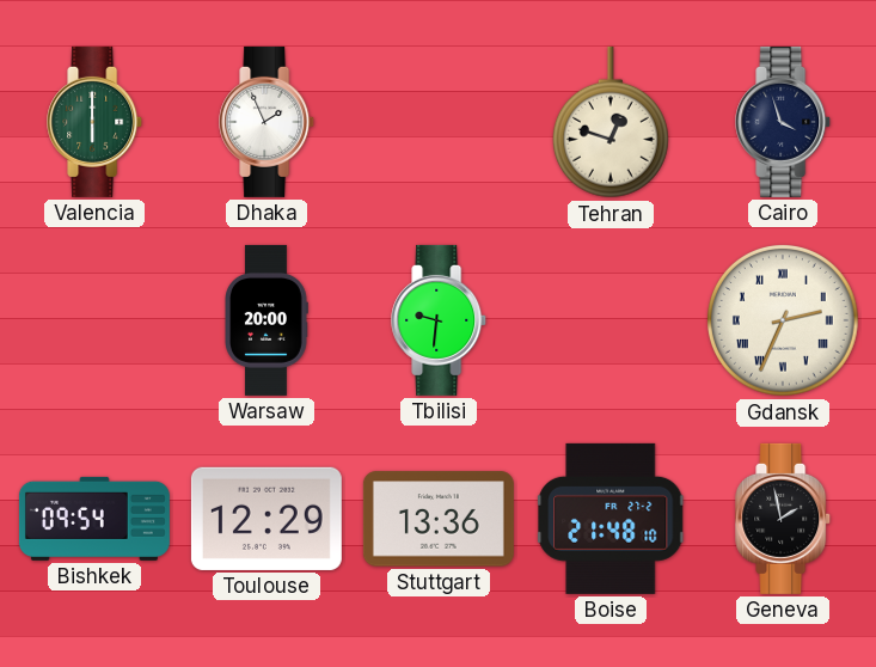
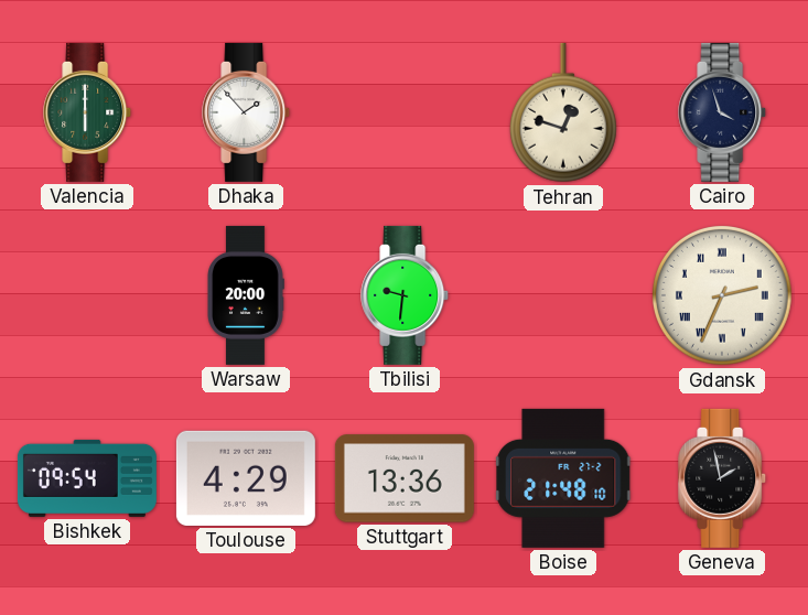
Dhaka: 1:56 -> 1:53 (247, 112)
Toulouse: 12:29 -> 4:29 (246, 478)
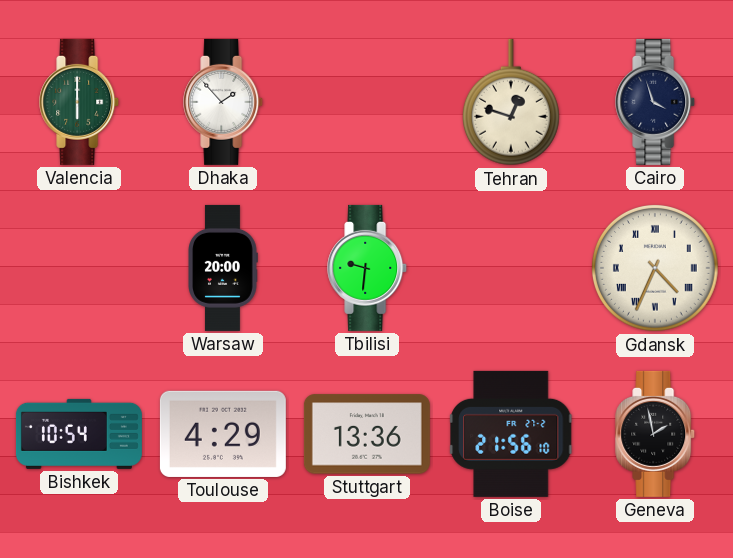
Gdansk: 2:34 -> 4:34 (655, 268)
Bishkek: 09:54 -> 10:54 (79, 434)
Boise: 21:48 -> 21:56 (512, 434)
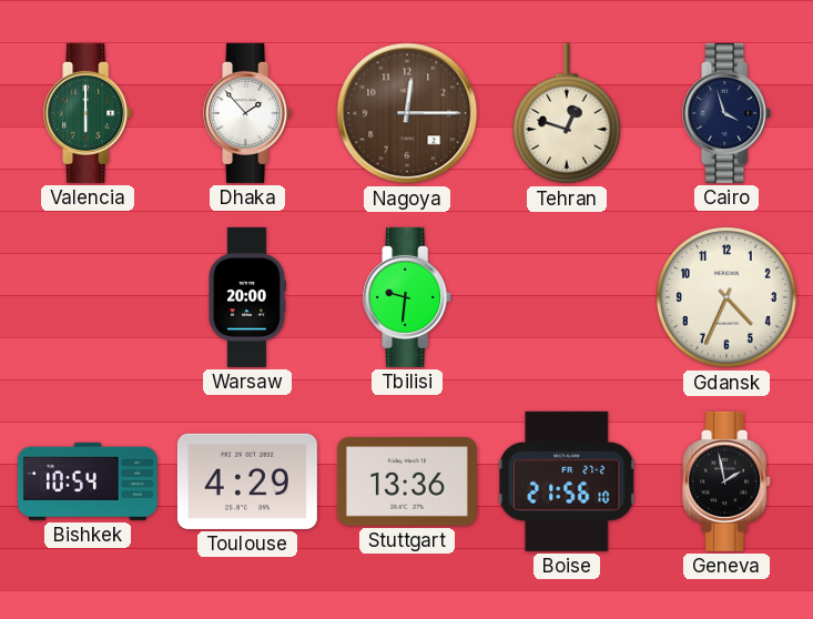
Nagoya: none -> 12:15 (407, 113)
Gdansk numerals: Roman -> Arabic (726, 297)
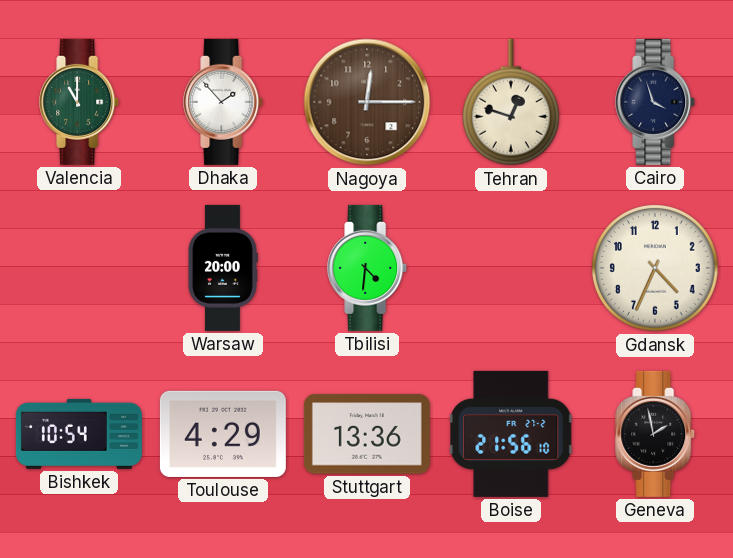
Valencia: 6:00 -> 11:00 (80, 102)
Tbilisi: 9:31 -> 4:31 (368, 268)
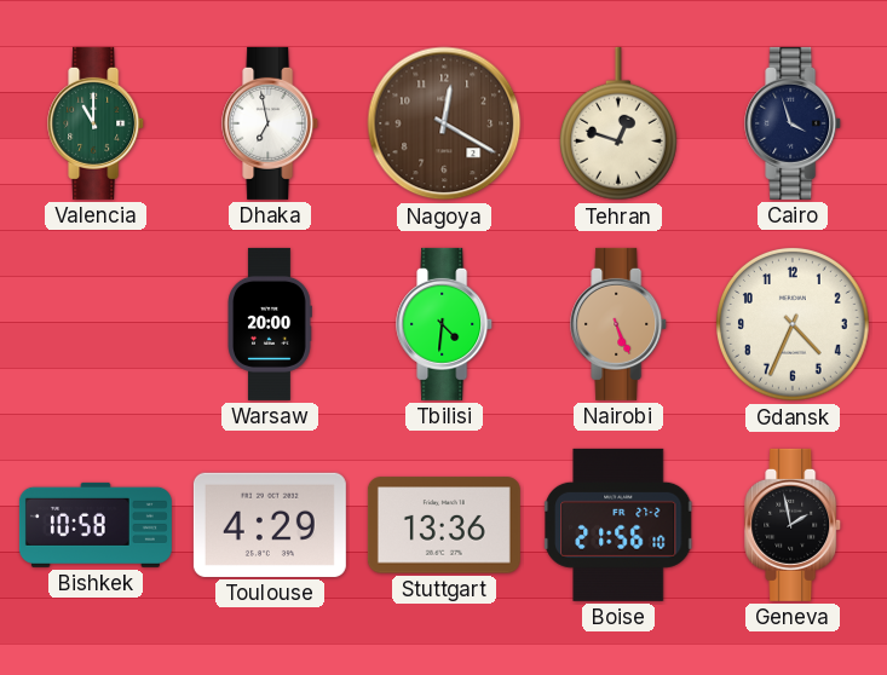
Dhaka: 1:53 -> 6:58 (271, 123)
Nagoya: 12:15 -> 12:20 (444, 123)
Nairobi: none -> 5:26 (620, 324)
Bishkek: 10:54 -> 10:58 (96, 525)
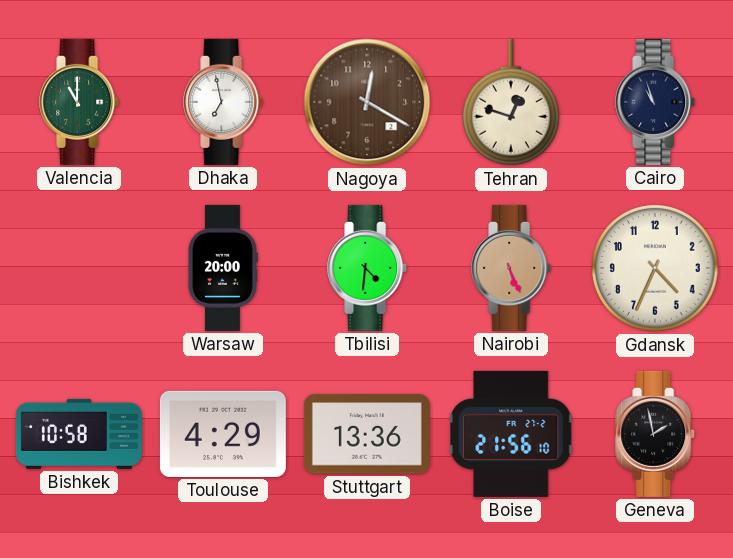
Cairo: 3:57 -> 10:57 (656, 102)
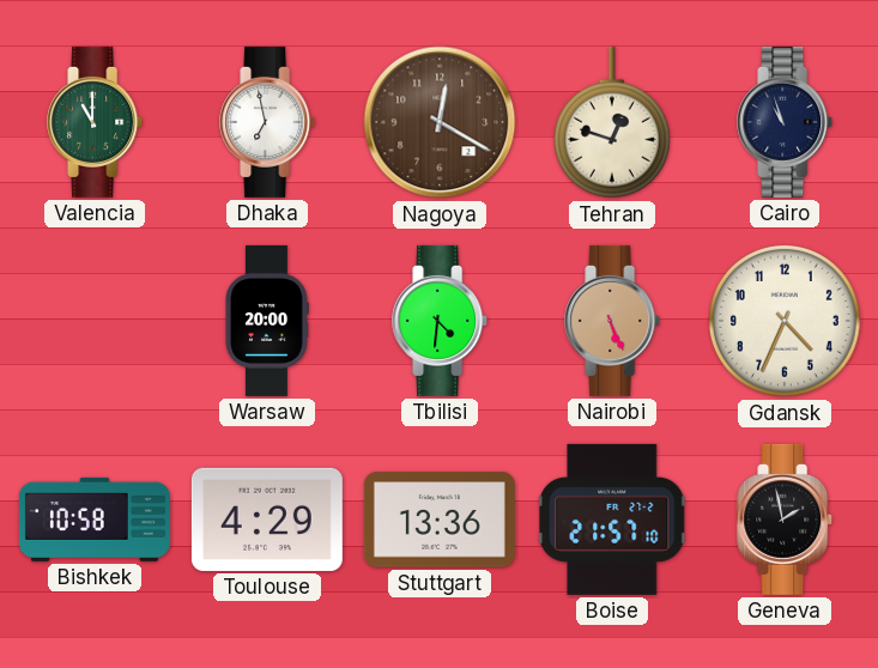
Boise: 21:56 -> 21:57 (613, 520)
